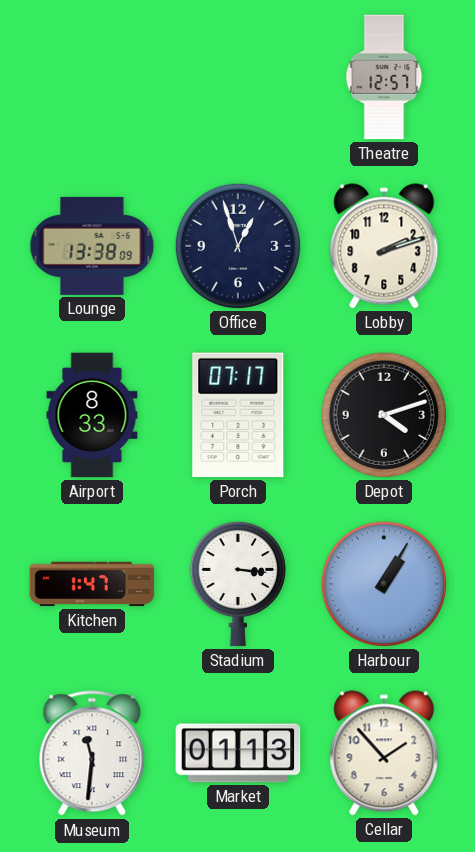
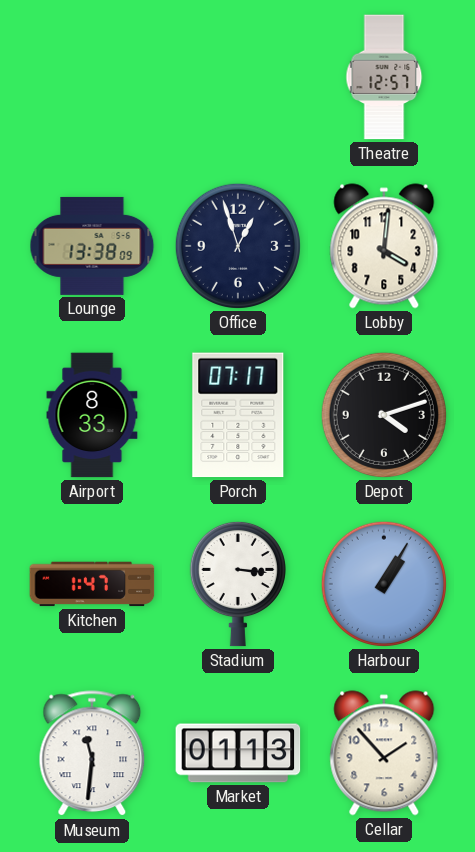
Lobby: 2:12 -> 4:01 (384, 246)
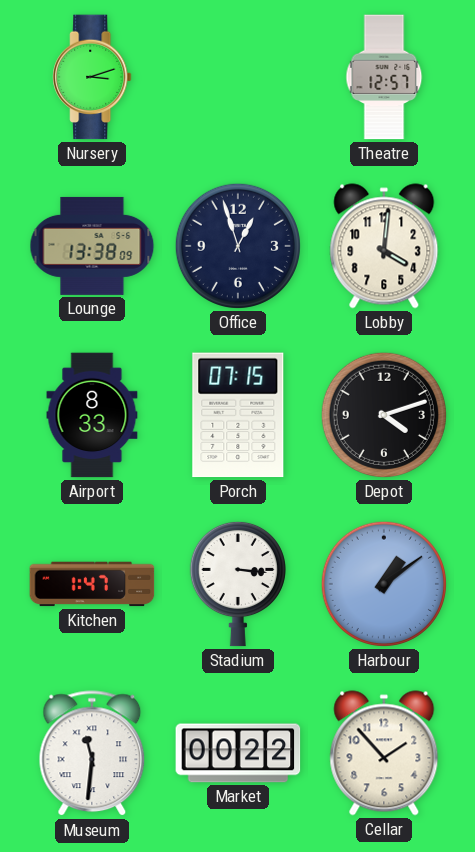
Nursery: none -> 3:12 (92, 77)
Porch: 07:17 -> 07:15 (238, 415)
Harbour: 1:05 -> 1:09 (384, 584)
Market: 01:13 -> 00:22 (238, 753)
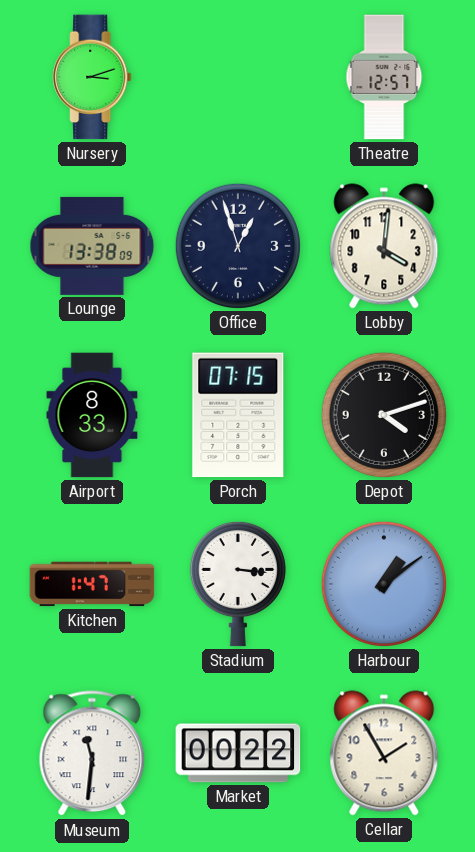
Cellar: 1:53 -> 1:55 (384, 753)
